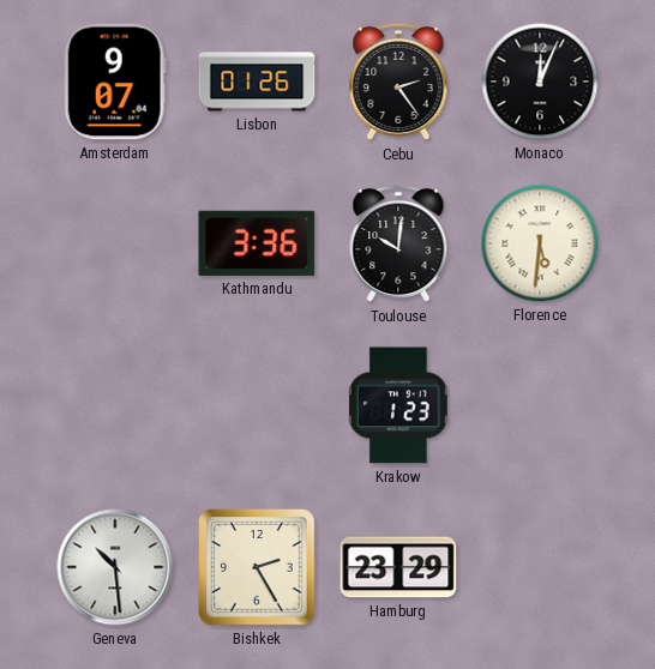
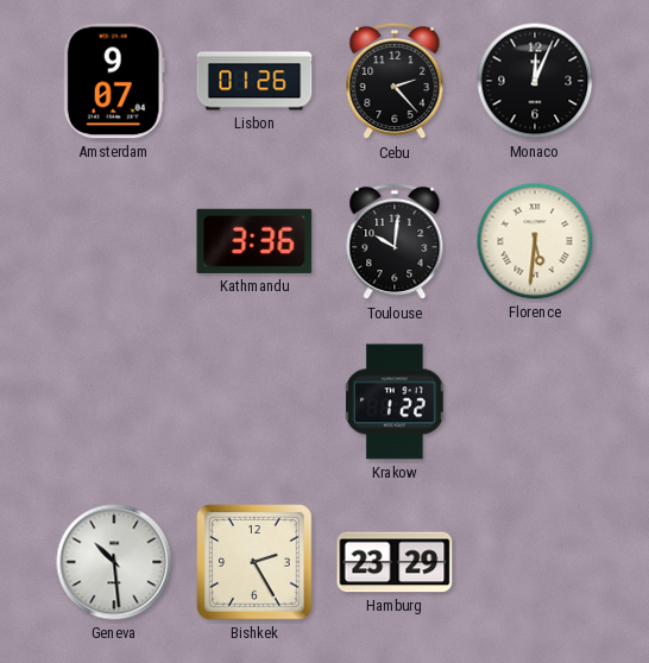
Cebu: 2:24 -> 2:23 (395, 81)
Krakow: 1:23 -> 1:22 (396, 402)
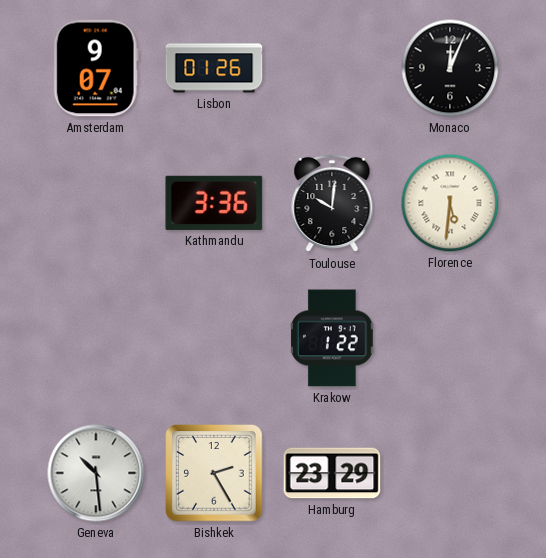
Cebu: 2:23 -> none (395, 81)
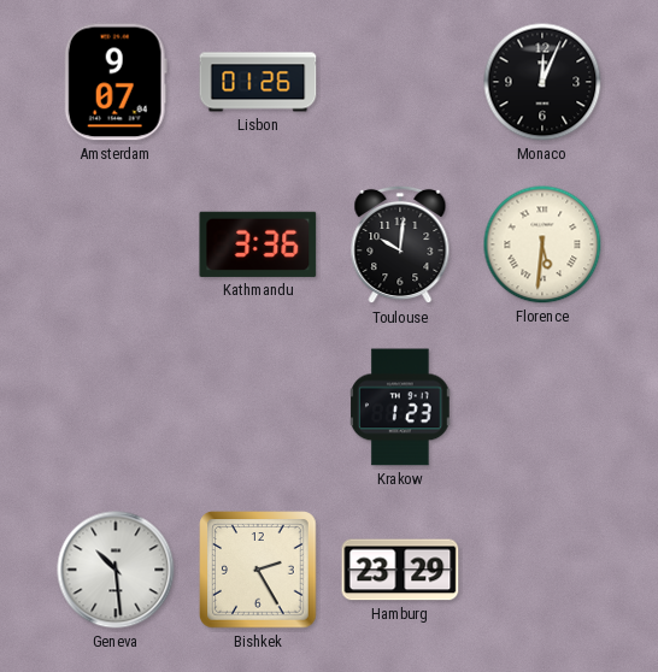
Krakow: 1:22 -> 1:23 (401, 407)
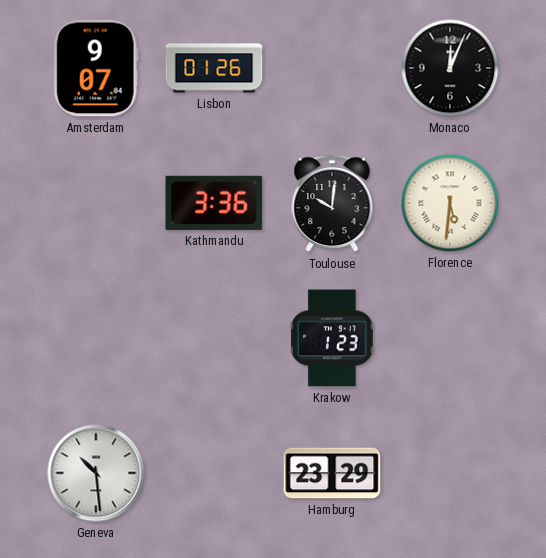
Bishkek: 2:25 -> none (258, 570)
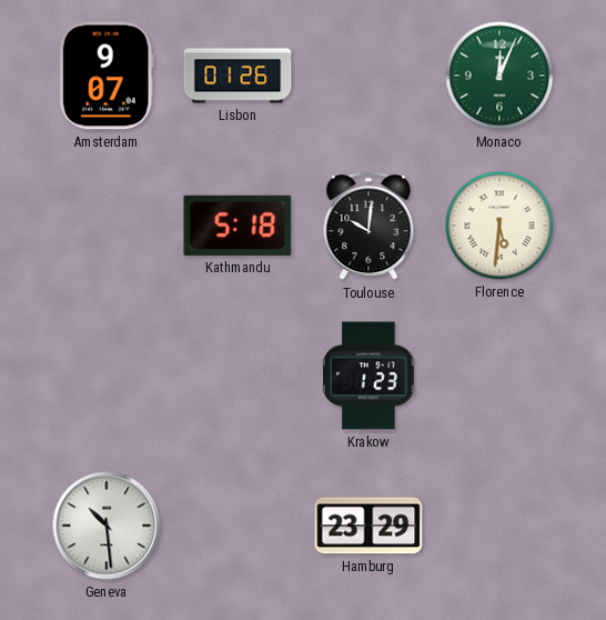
Monaco dial: black -> green (499, 76)
Kathmandu: 3:36 -> 5:18 (238, 226)
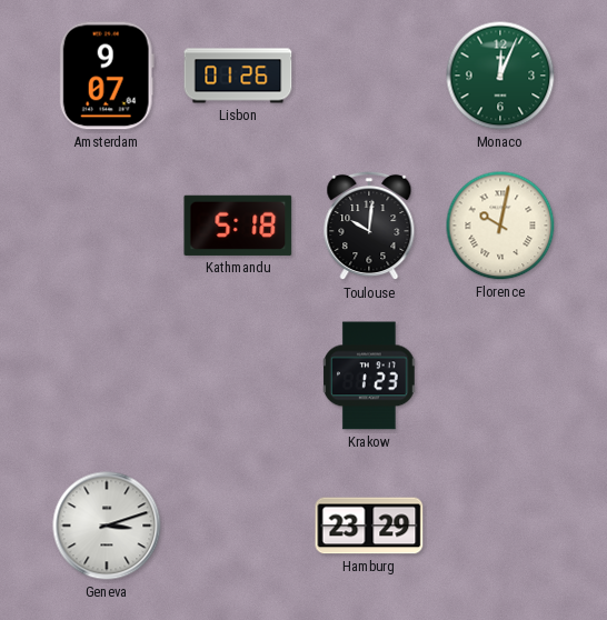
Florence: 5:31 -> 10:02 (500, 226)
Geneva: 10:29 -> 3:12 (107, 526)
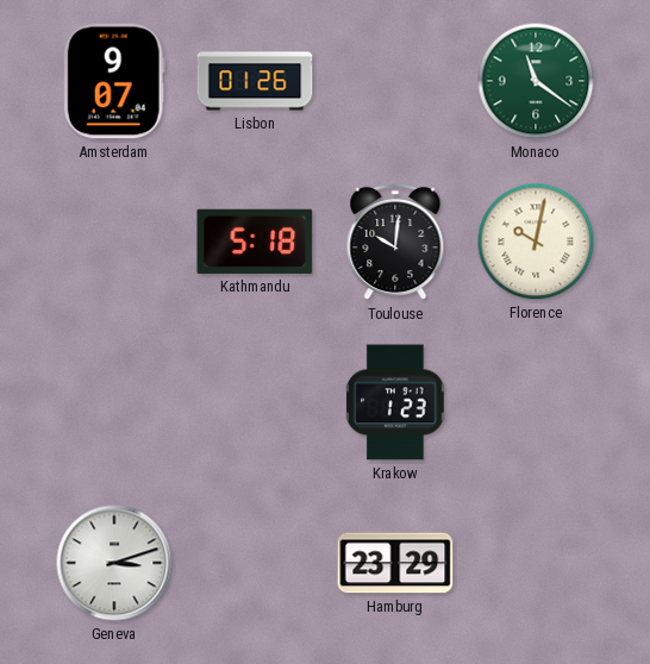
Monaco: 12:04 -> 11:21 (536, 81)
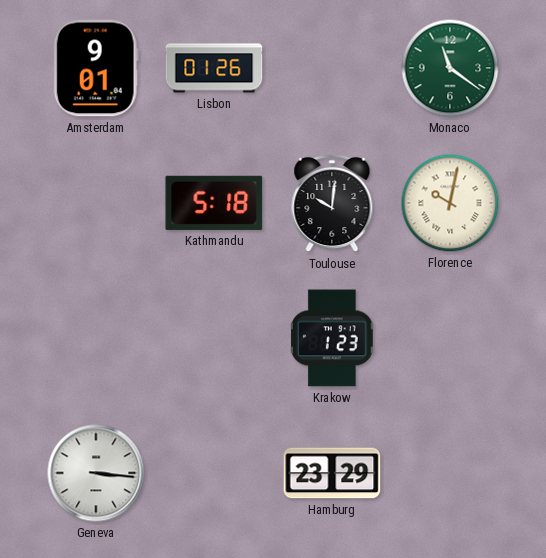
Amsterdam: 9:07 -> 9:01 (96, 68)
Geneva: 3:12 -> 3:16 (96, 473)
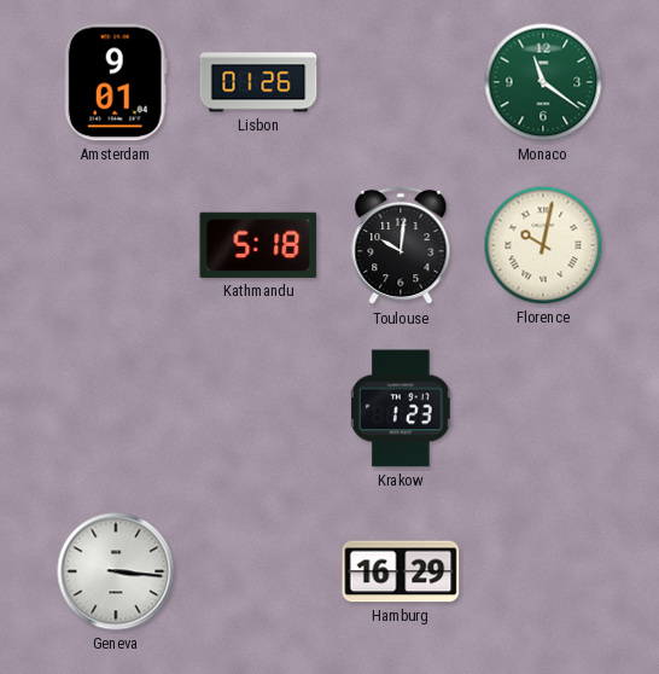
Hamburg: 23:29 -> 16:29 (401, 571)
